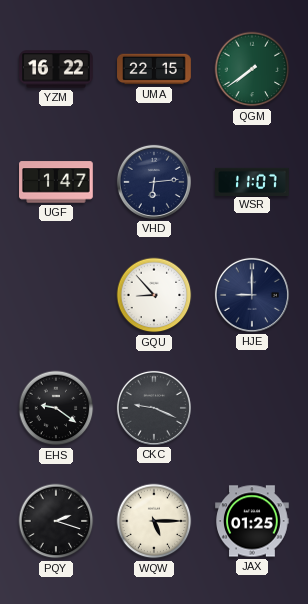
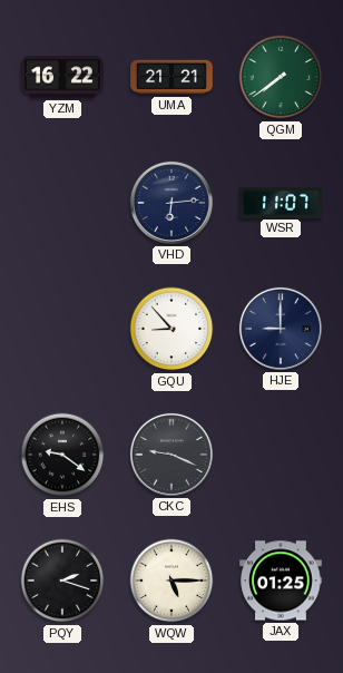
UMA: 22:15 -> 21:21 (171, 77)
UGF: 1:47 -> none (56, 182)
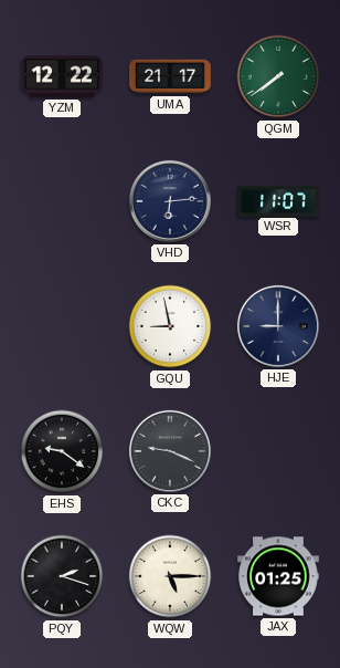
YZM: 16:22 -> 12:22 (62, 76)
UMA: 21:21 -> 21:17 (170, 76)
GQU: 8:53 -> 8:58 (170, 326)
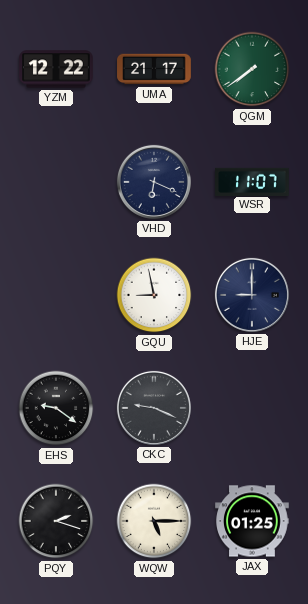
VHD: 6:14 -> 6:19 (154, 182)
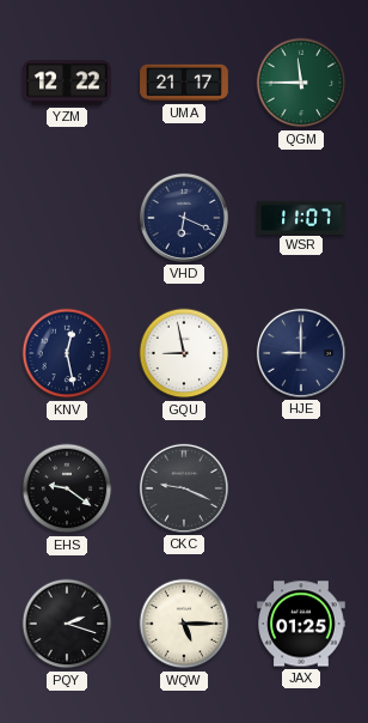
QGM: 7:39 -> 11:45 (301, 83)
KNV: none -> 12:28 (67, 353)
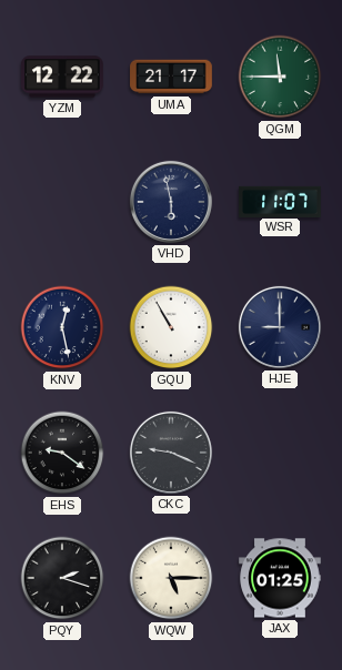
VHD: 6:19 -> 5:58 (171, 202)
GQU: 8:58 -> 10:55 (171, 327)
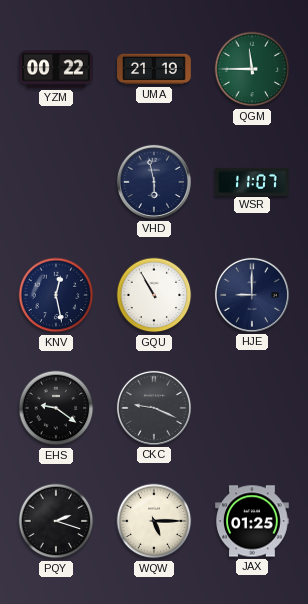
YZM: 12:22 -> 00:22 (56, 69)
UMA: 21:17 -> 21:19 (154, 69)
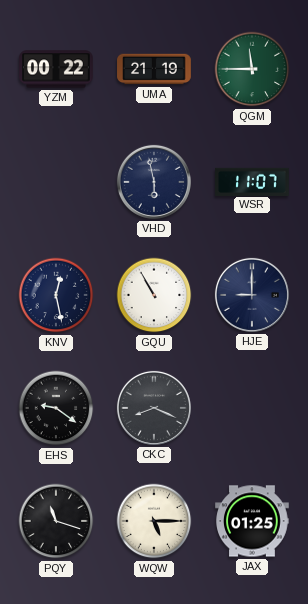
CKC: 9:19 -> 8:19 (154, 408)
PQY: 2:18 -> 11:18 (56, 521)
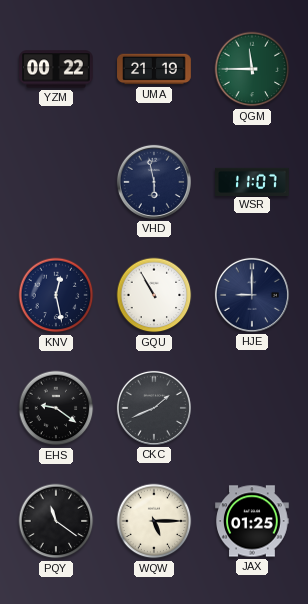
CKC: 8:19 -> 1:41 (154, 408)
PQY: 11:18 -> 11:21 (56, 521)
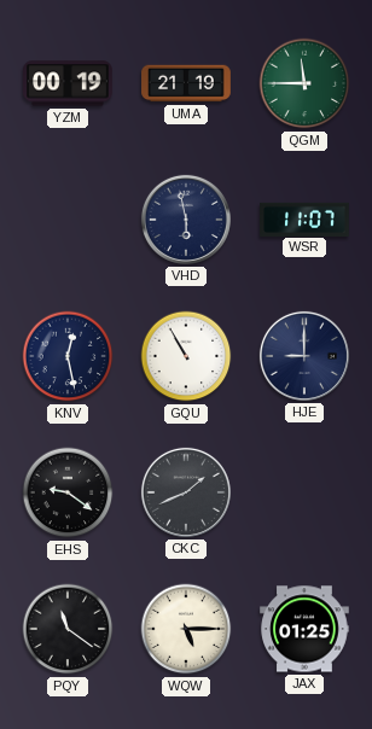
YZM: 00:22 -> 00:19 (68, 83)
